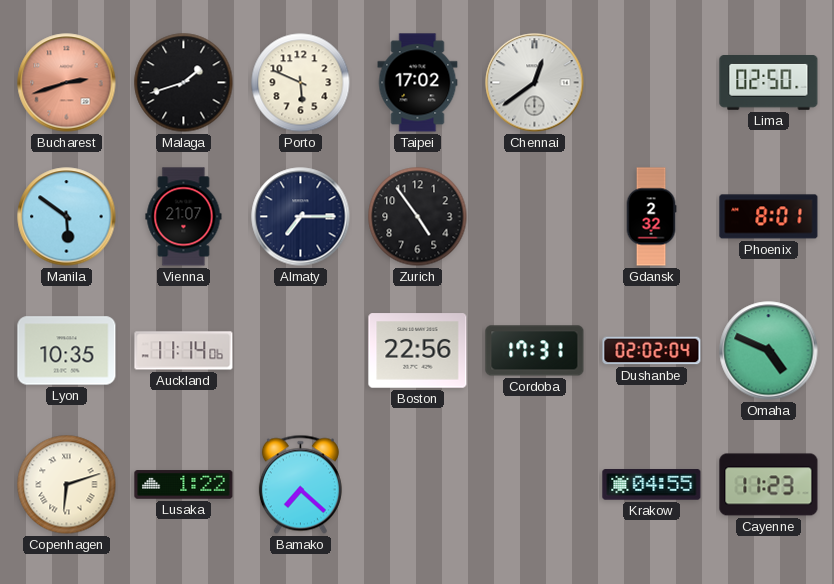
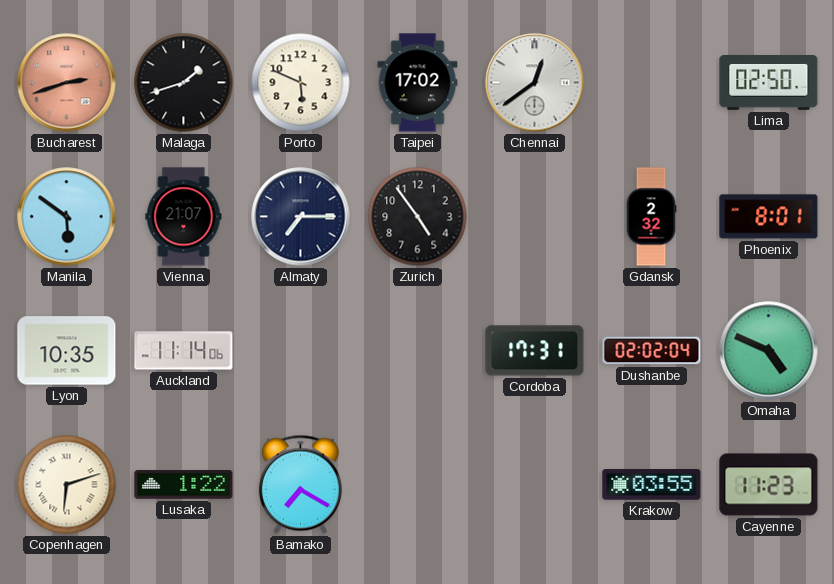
Boston: 22:56 -> none (418, 351)
Bamako: 7:22 -> 7:20 (300, 485)
Krakow: 04:55 -> 03:55 (652, 485)
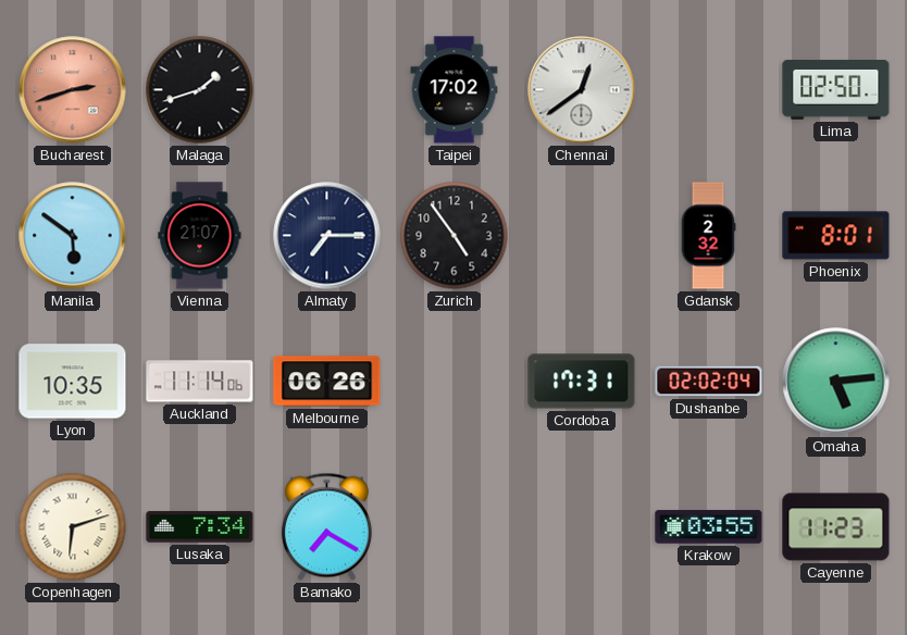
Porto: 5:49 -> none (301, 83)
Melbourne: none -> 06:26 (327, 382)
Omaha: 4:49 -> 5:14 (836, 382)
Lusaka: 1:22 -> 7:34 (200, 527)
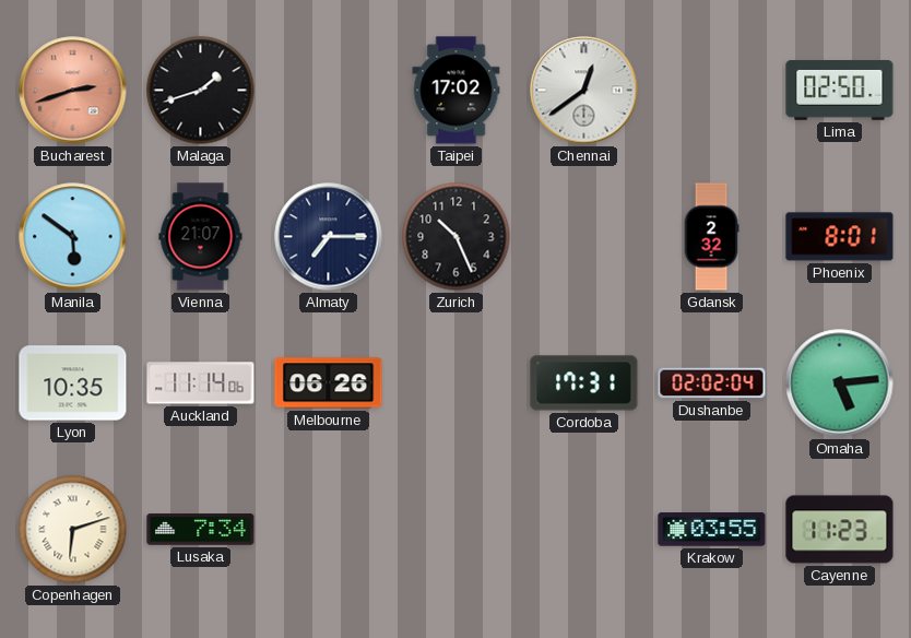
Zurich: 4:54 -> 10:26 (457, 237)
Bamako: 7:20 -> none (326, 527)
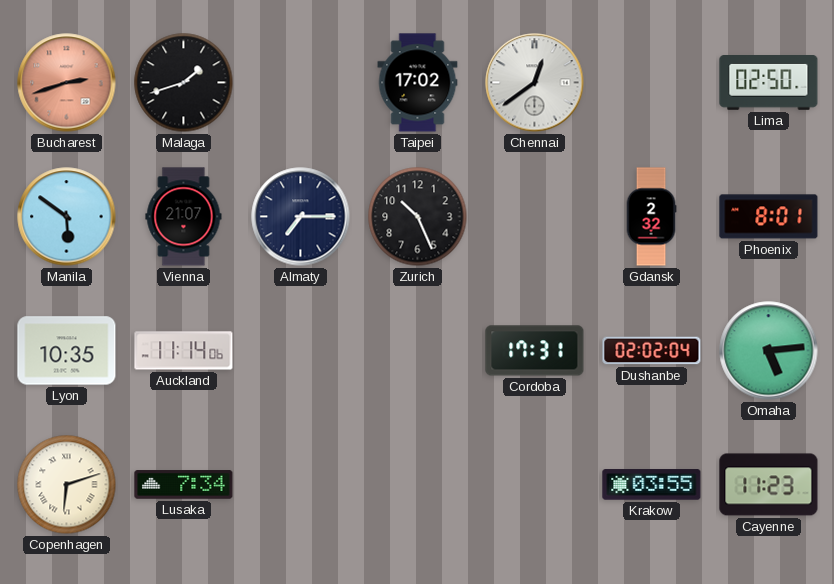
Melbourne: 06:26 -> none (329, 383)
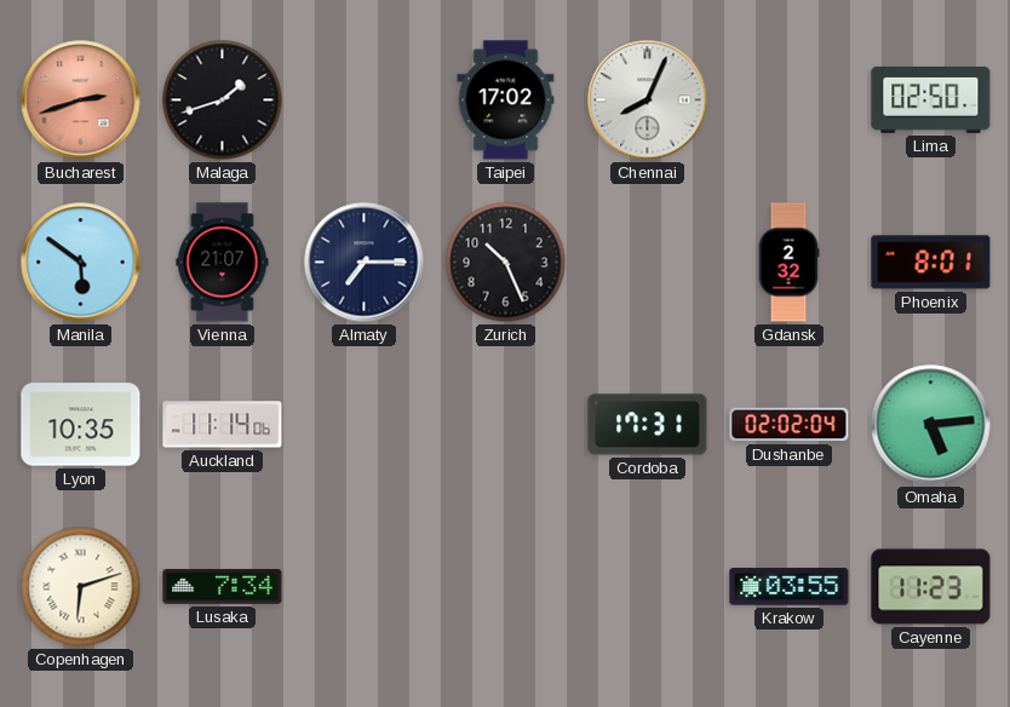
Chennai: 12:39 -> 8:04 (648, 100)
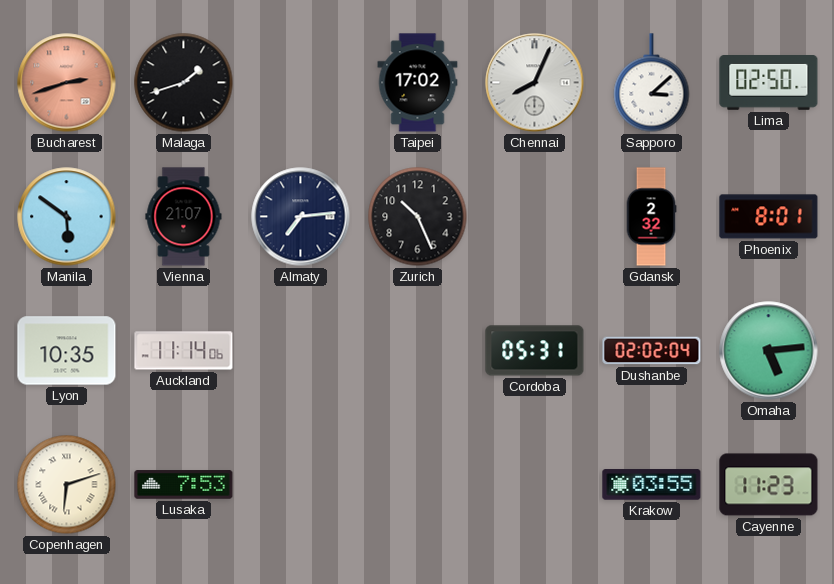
Sapporo: none -> 3:08 (652, 83)
Almaty: 7:15 -> 7:14 (301, 217)
Cordoba: 17:31 -> 05:31 (535, 351)
Lusaka: 7:34 -> 7:53 (184, 485)
